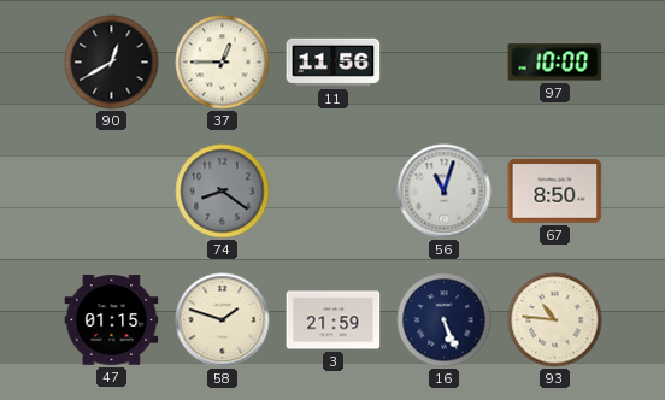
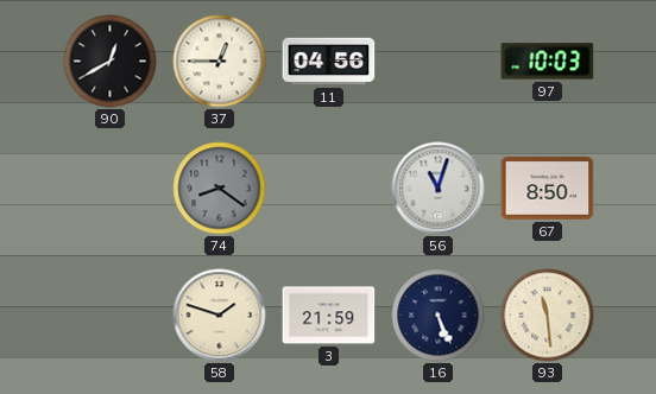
11: 11:56 -> 04:56 (329, 62)
97: 10:00 -> 10:03 (548, 62)
47: 01:15 -> none (112, 320)
93: 10:46 -> 11:29 (548, 316)
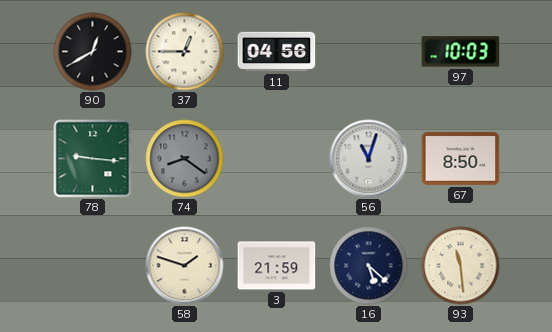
78: none -> 9:16 (93, 159)
16: 5:26 -> 5:22 (369, 266)
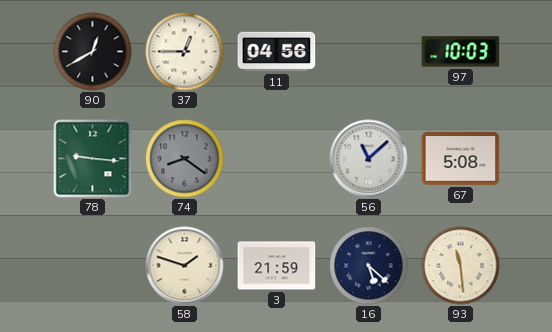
56: 11:03 -> 11:08 (369, 159)
67: 8:50 -> 5:08 (461, 159)
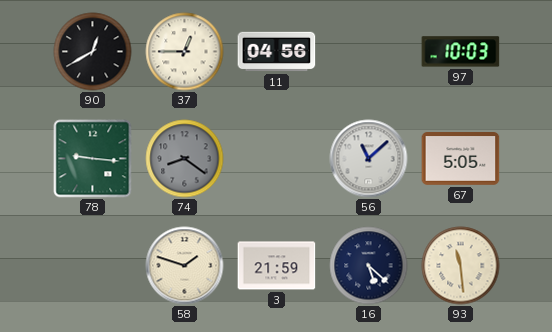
67: 5:08 -> 5:05 (461, 159)
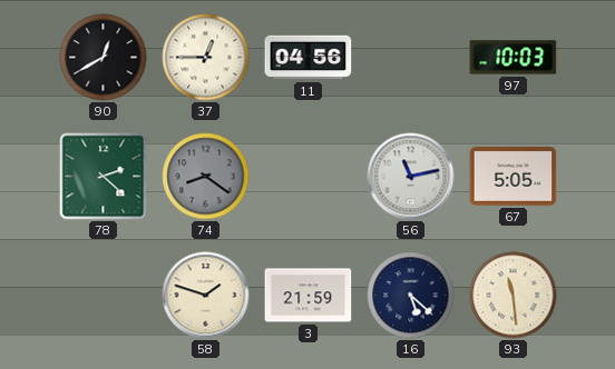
78: 9:16 -> 2:22 (104, 177)
56: 11:08 -> 11:13 (411, 177)
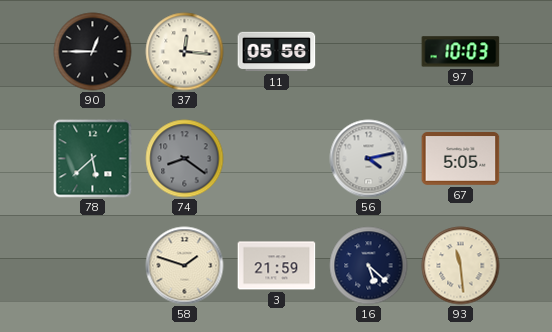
90: 12:40 -> 12:45 (93, 52)
37: 12:45 -> 12:16 (185, 52)
11: 04:56 -> 05:56 (277, 52)
78: 2:22 -> 5:38 (93, 159)
56: 11:13 -> 4:13 (369, 159)
